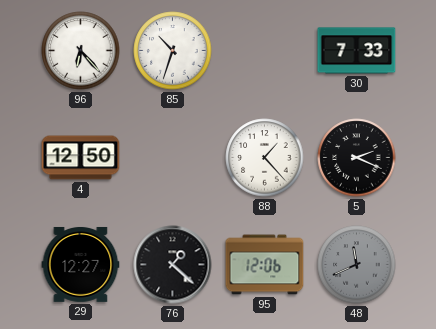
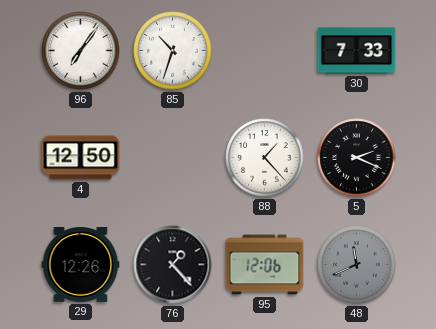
96: 6:23 -> 7:06 (81, 51)
29: 12:27 -> 12:26 (81, 264)
76: 1:22 -> 1:23 (173, 265)
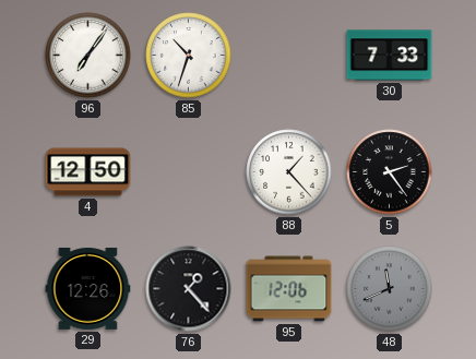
5: 2:19 -> 2:24 (390, 172)
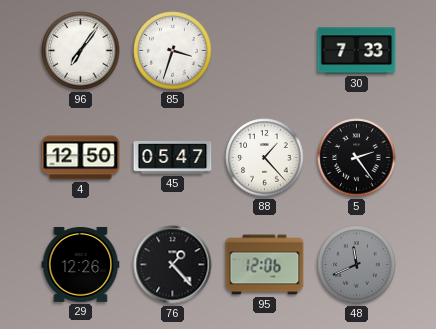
85: 10:33 -> 3:33 (173, 51)
45: none -> 05:47 (173, 158)
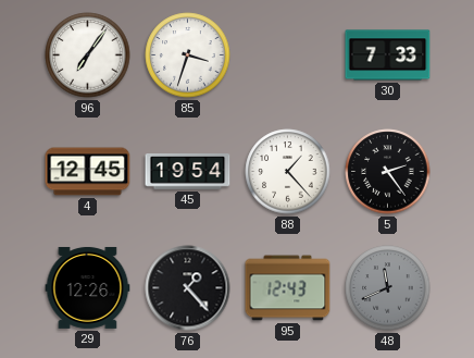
4: 12:50 -> 12:45 (88, 172)
45: 05:47 -> 19:54 (188, 172)
95: 12:06 -> 12:43 (288, 288)
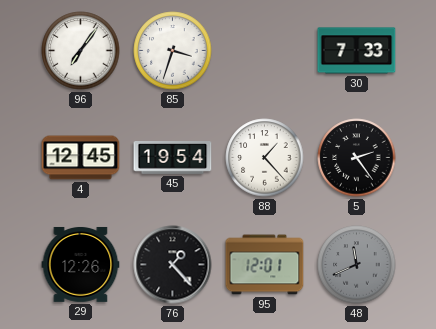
95: 12:43 -> 12:01 (265, 265)
